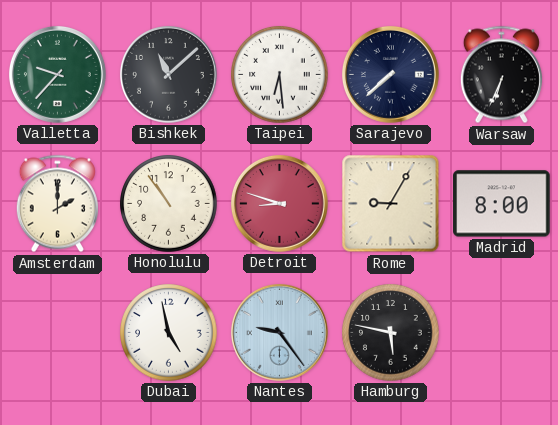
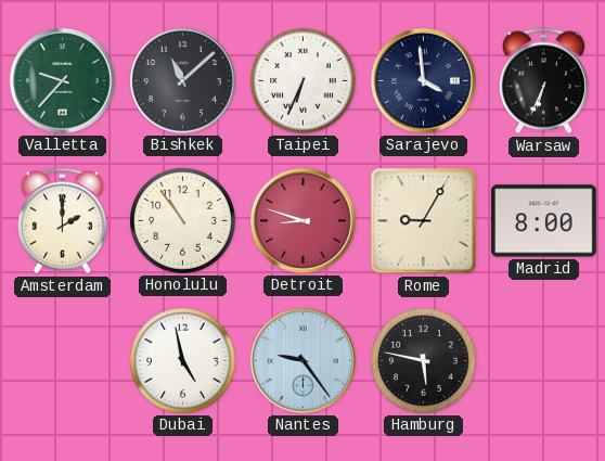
Taipei: 6:29 -> 6:34 (304, 81)
Sarajevo: 7:38 -> 3:59 (423, 80)
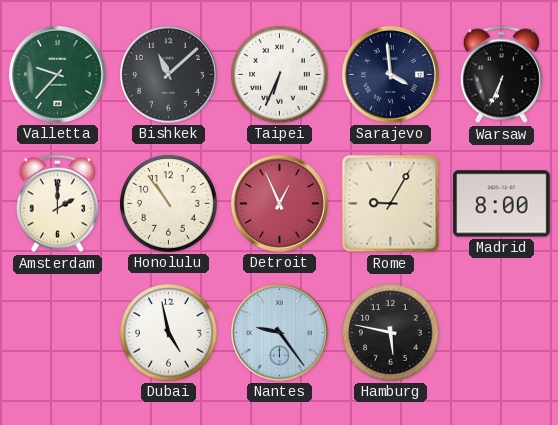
Detroit: 8:48 -> 12:56 (279, 203)
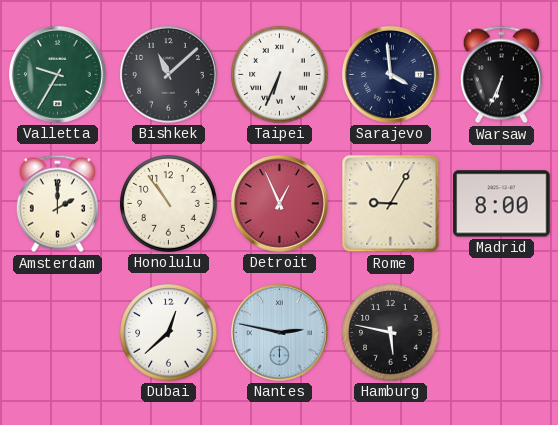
Valletta: 9:37 -> 9:35 (57, 74)
Dubai: 4:58 -> 12:38 (169, 333)
Nantes: 9:24 -> 2:47 (279, 332)
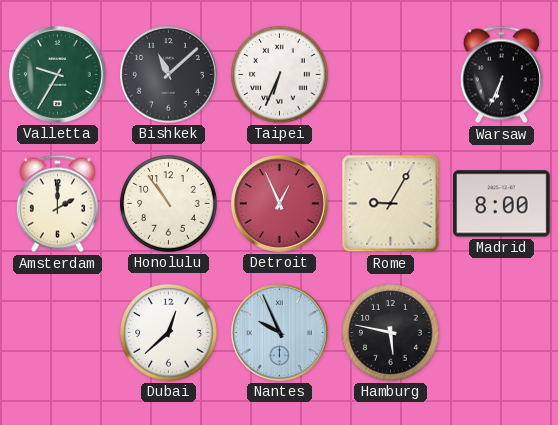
Sarajevo: 3:59 -> none (390, 74)
Nantes: 2:47 -> 9:56 (279, 332)
